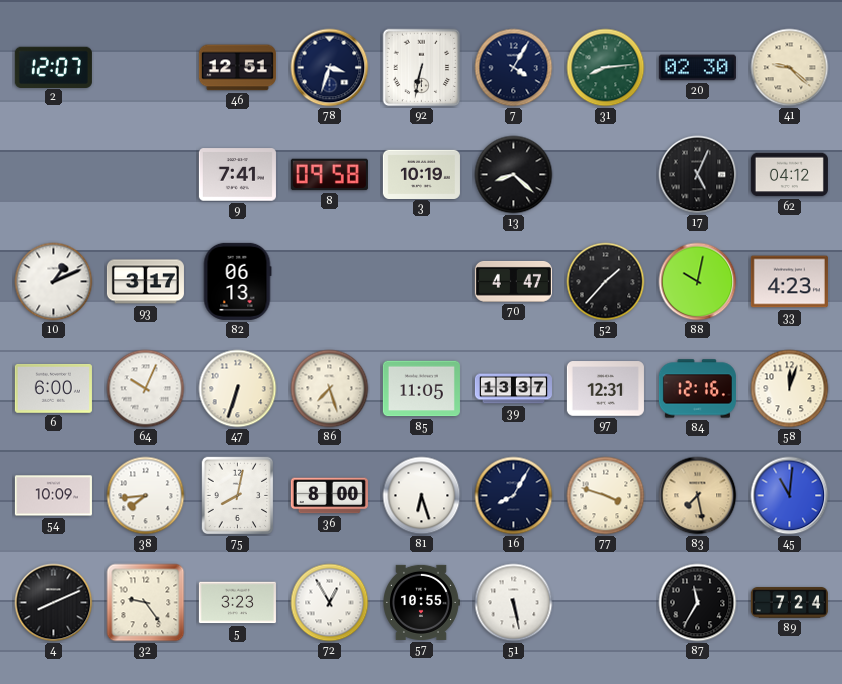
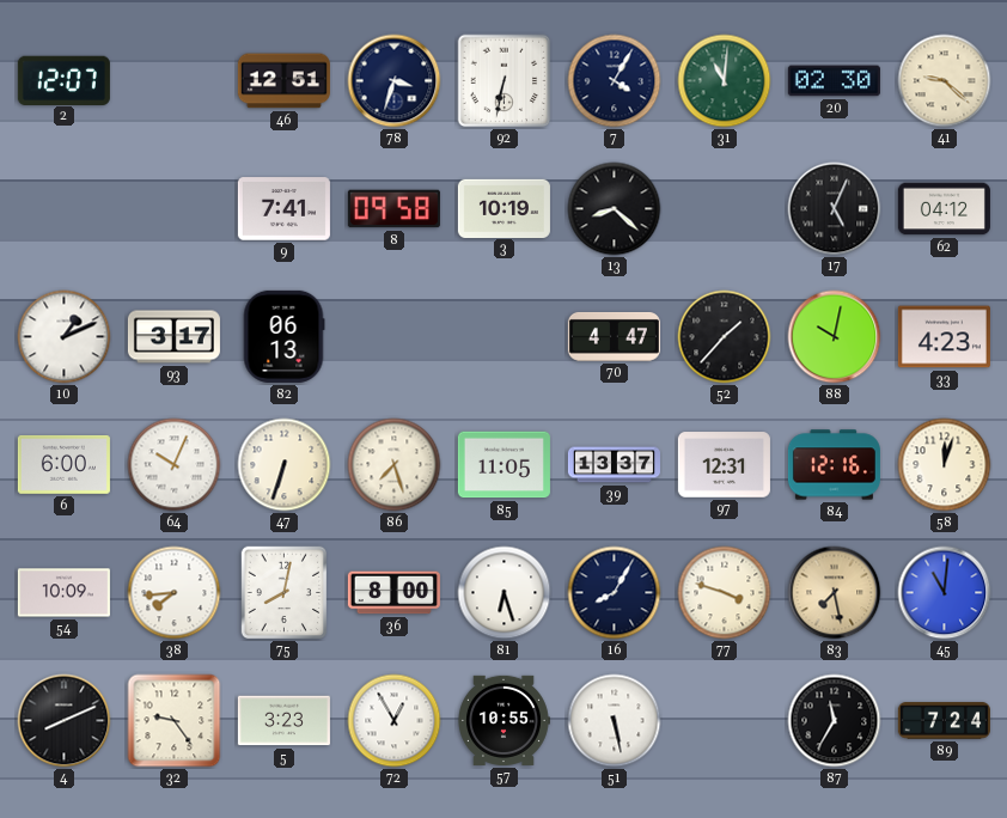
31: 8:14 -> 11:01 (725, 81)
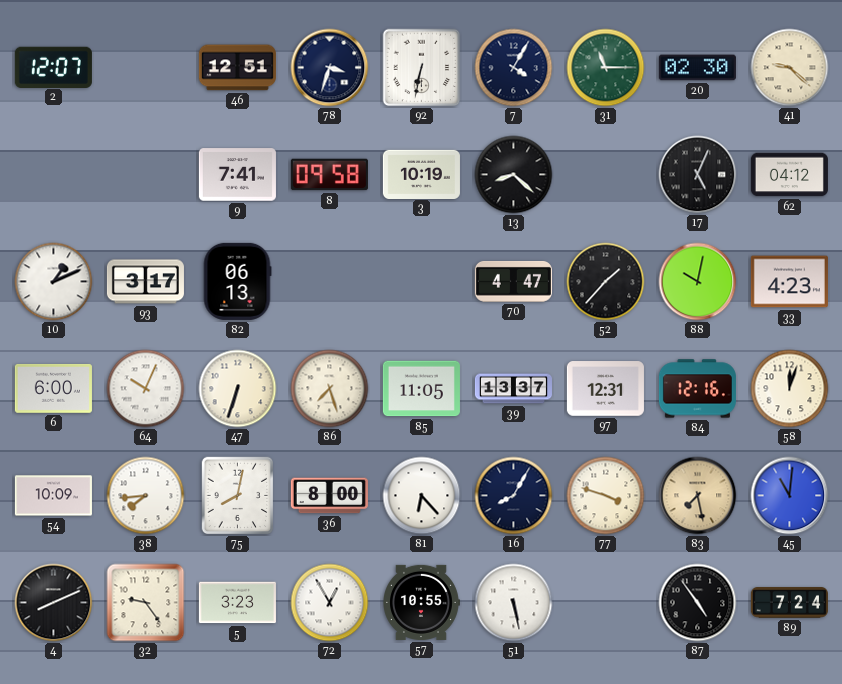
31: 11:01 -> 11:15 (606, 68)
81: 6:27 -> 6:23 (422, 496)
87: 11:35 -> 4:54 (698, 603)
